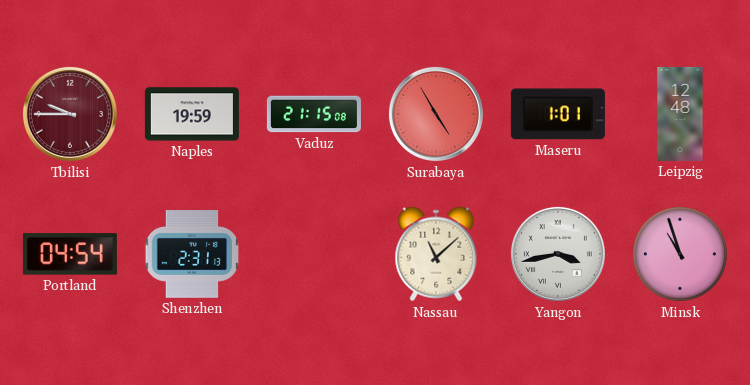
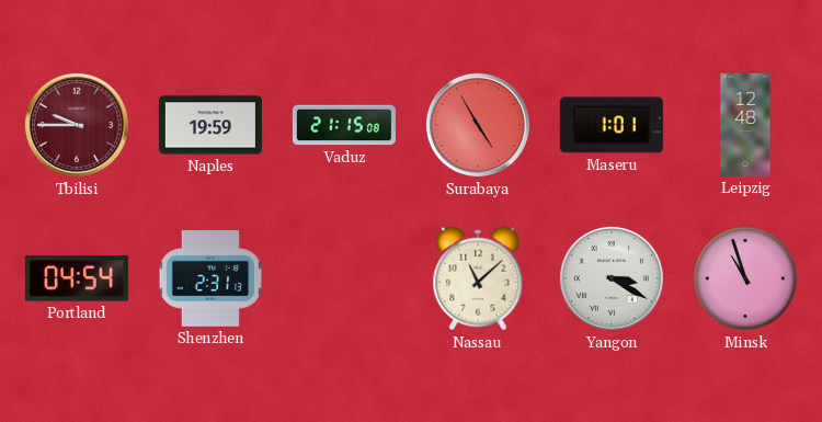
Yangon: 3:43 -> 3:20 (612, 278)
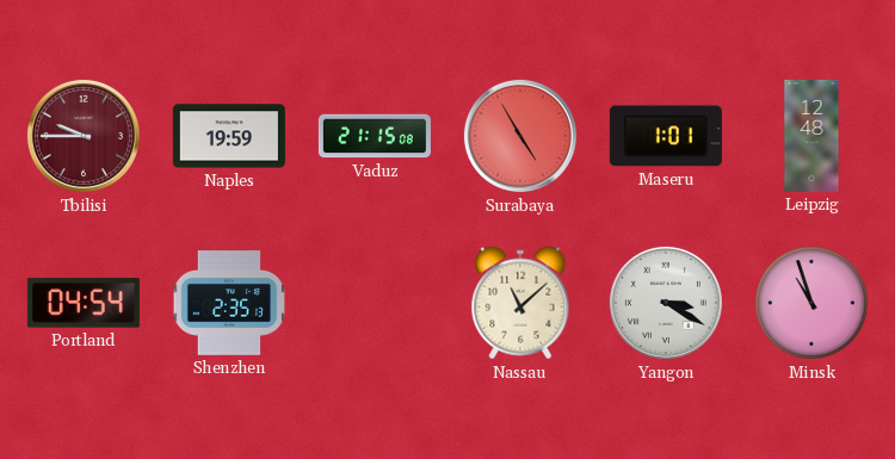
Shenzhen: 2:31 -> 2:35 (228, 304)
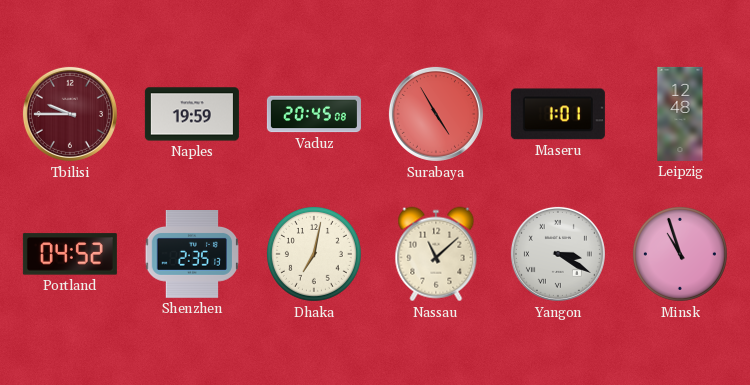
Vaduz: 21:15 -> 20:45 (314, 114)
Portland: 04:54 -> 04:52 (70, 254)
Dhaka: none -> 7:02 (314, 254)
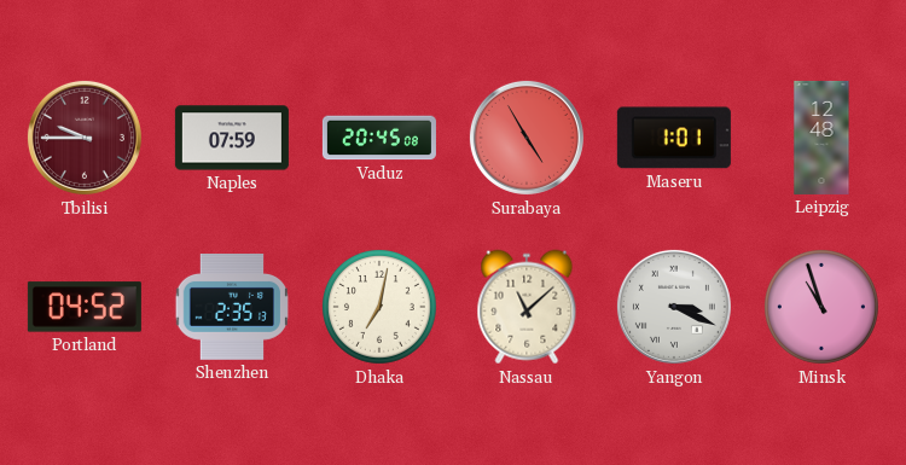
Naples: 19:59 -> 07:59 (232, 138)
Yangon: 3:20 -> 3:19 (674, 307)
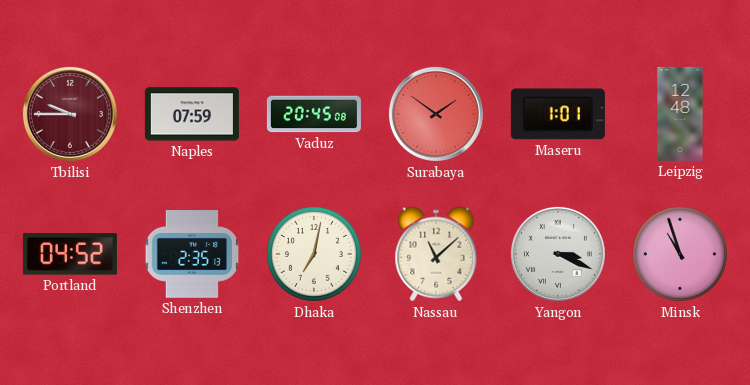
Surabaya: 4:55 -> 1:51 (436, 114)
